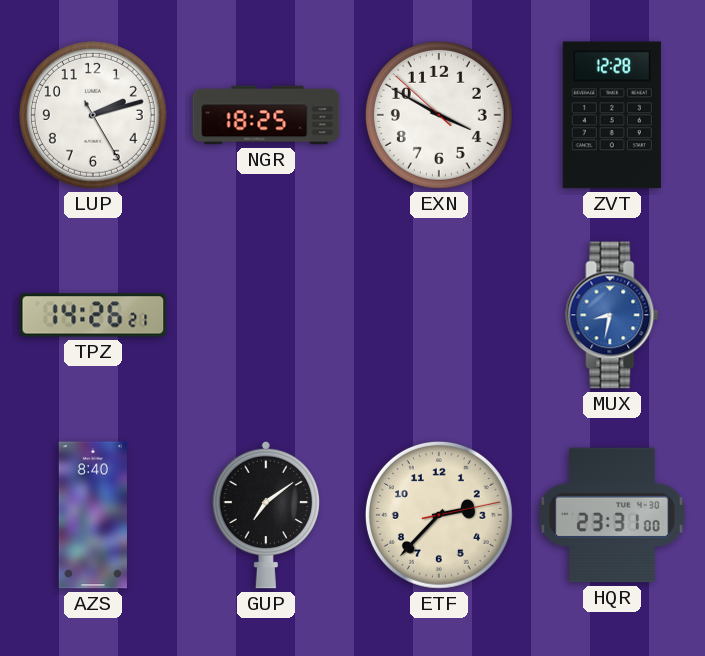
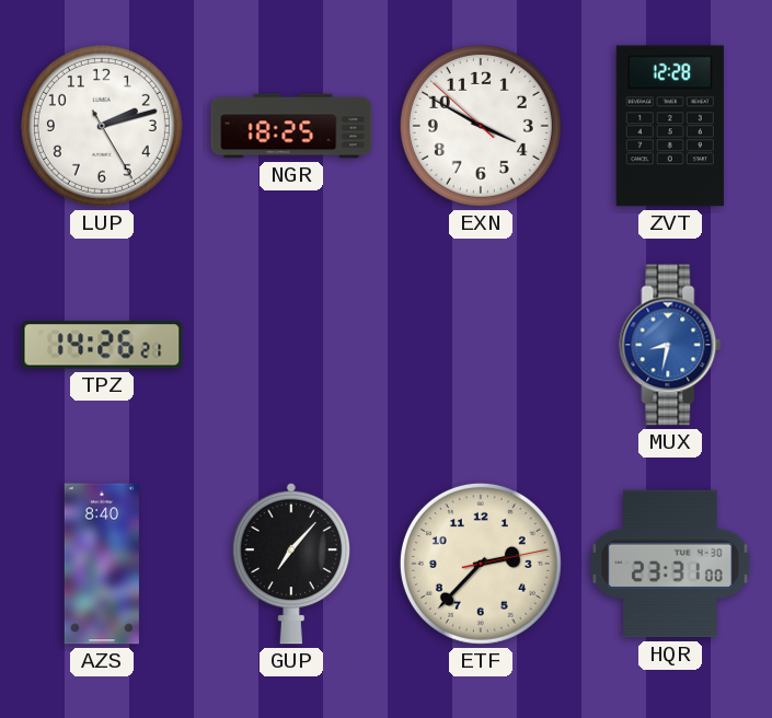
GUP: 7:09 -> 7:07 (291, 564)
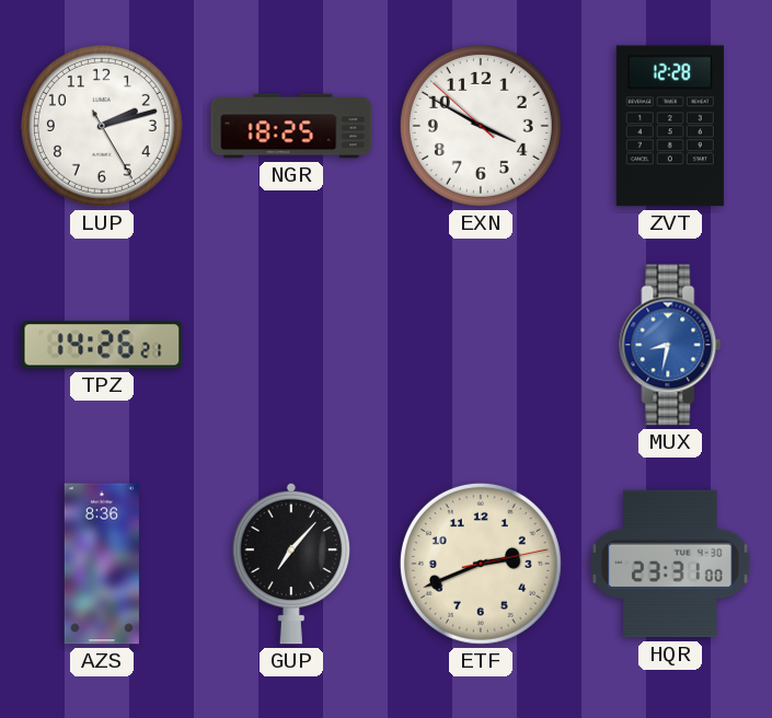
AZS: 8:40 -> 8:36 (102, 564)
ETF: 2:37 -> 2:41 (481, 564)
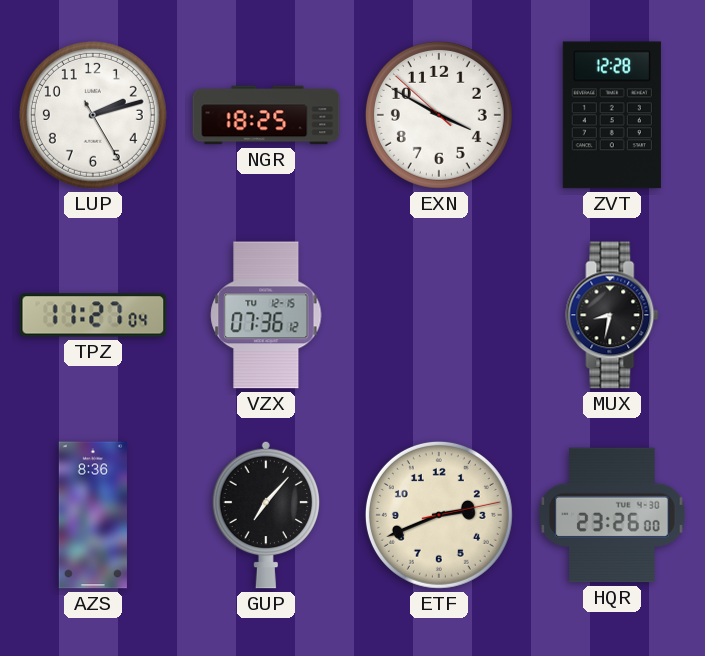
TPZ: 14:26 -> 11:27 (93, 315)
VZX: none -> 07:36 (266, 315)
MUX dial: blue -> black (612, 315)
HQR: 23:31 -> 23:26 (612, 515)
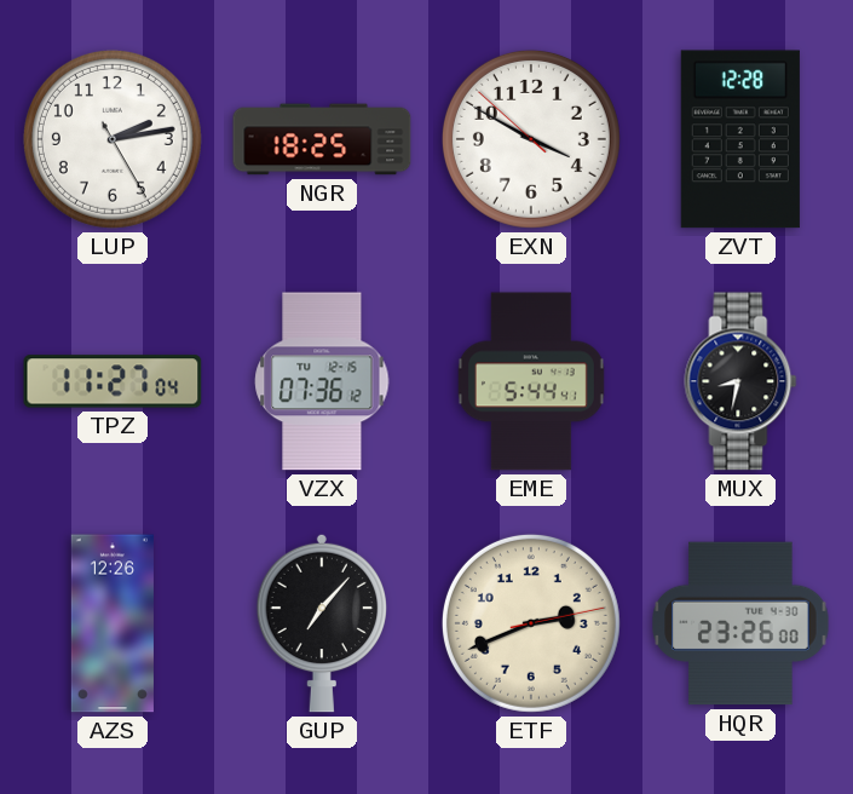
LUP: 2:12 -> 2:13 (113, 139)
EME: none -> 5:44 (531, 381)
AZS: 8:36 -> 12:26 (113, 623)
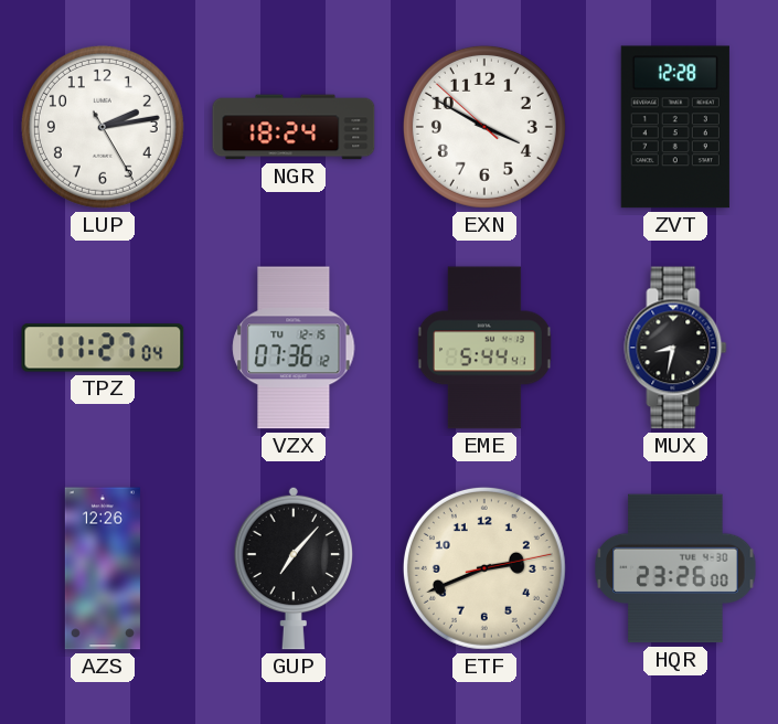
NGR: 18:25 -> 18:24 (294, 127)
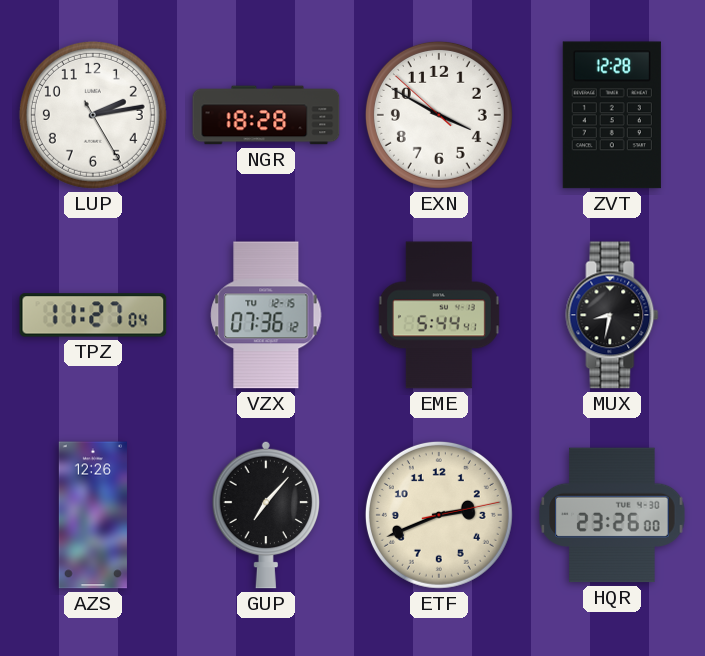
NGR: 18:24 -> 18:28 (266, 115)
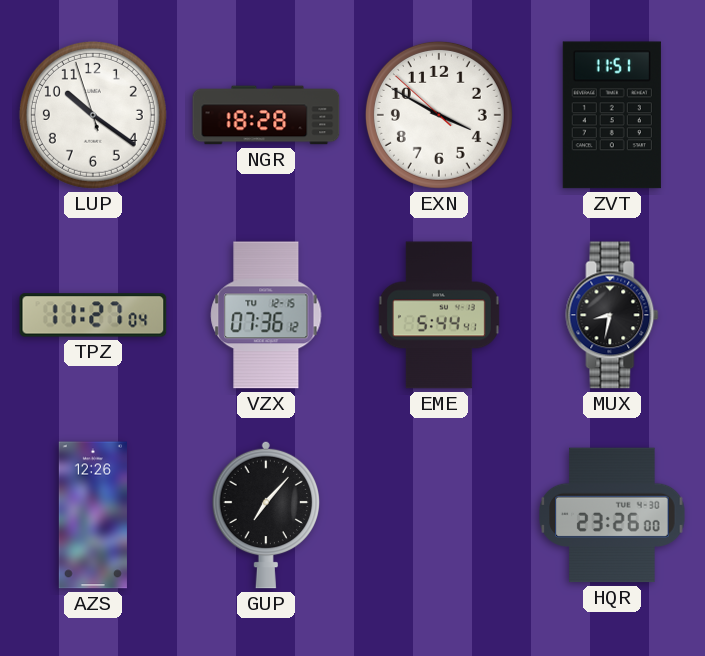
LUP: 2:13 -> 10:20 (93, 115)
ZVT: 12:28 -> 11:51 (612, 115)
ETF: 2:41 -> none (439, 515)
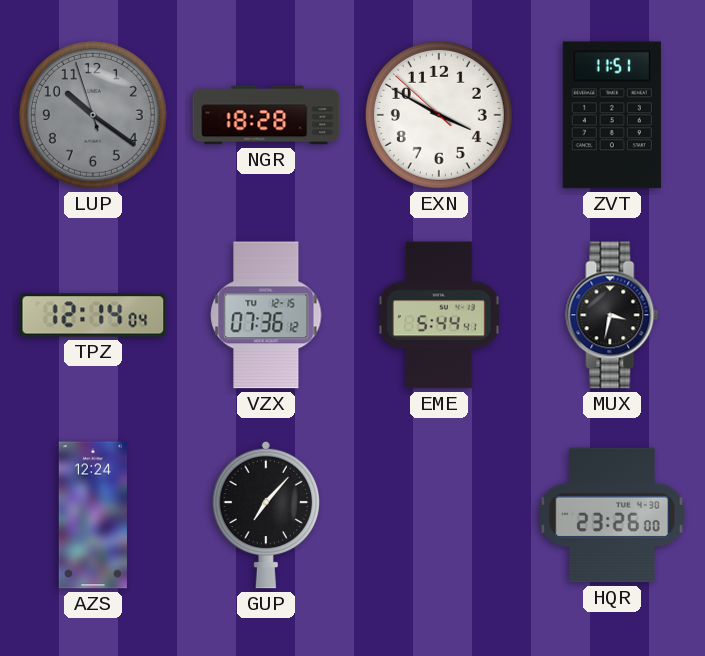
LUP dial: white -> grey (93, 115)
TPZ: 11:27 -> 12:14 (93, 315)
MUX: 8:32 -> 3:32 (612, 315)
AZS: 12:26 -> 12:24 (93, 515)
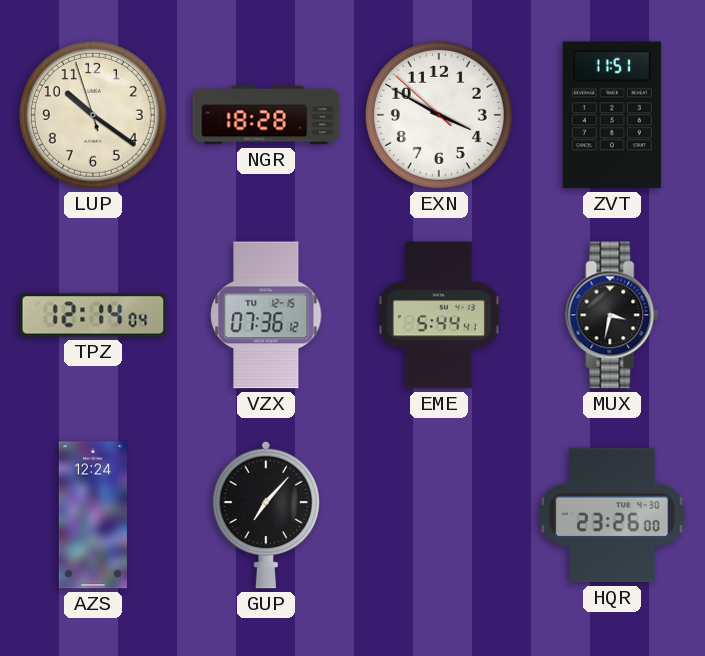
LUP dial: grey -> cream (93, 115)
